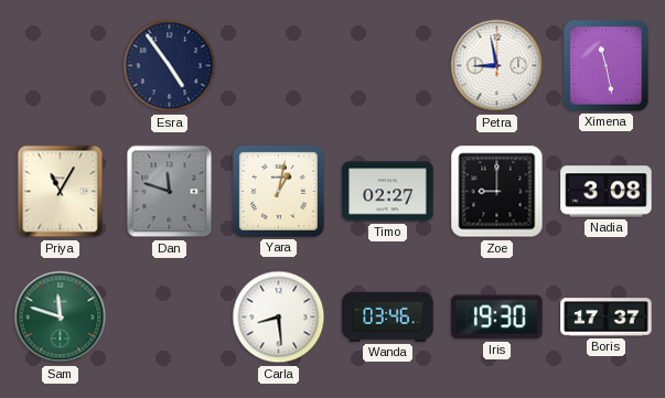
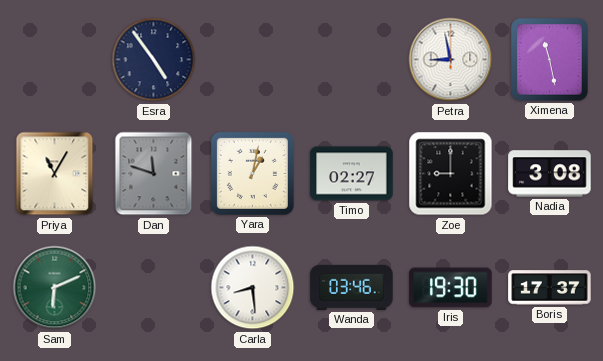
Sam: 11:48 -> 6:11 (55, 288)
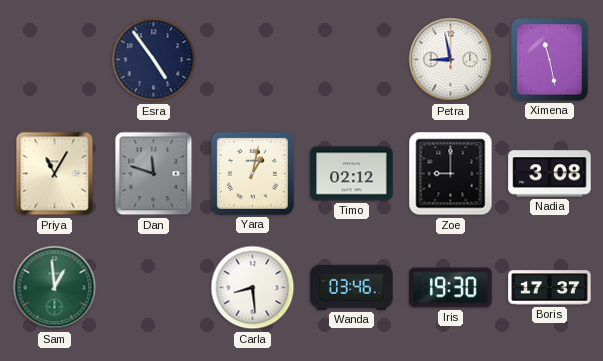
Timo: 02:27 -> 02:12 (352, 174)
Sam: 6:11 -> 12:59 (55, 288)
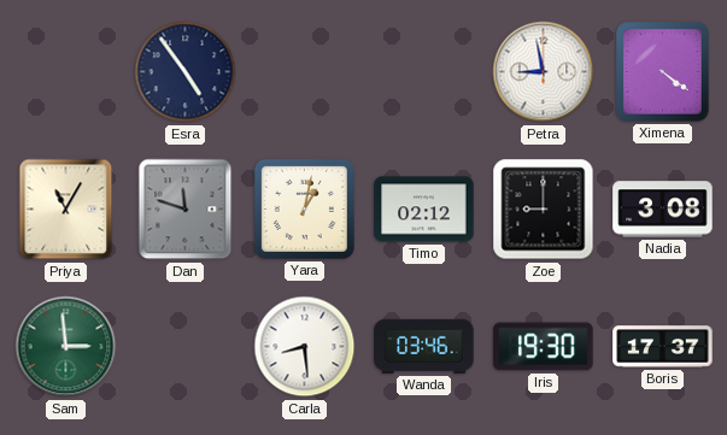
Ximena: 11:28 -> 4:21 (663, 72)
Sam: 12:59 -> 2:59 (66, 347)
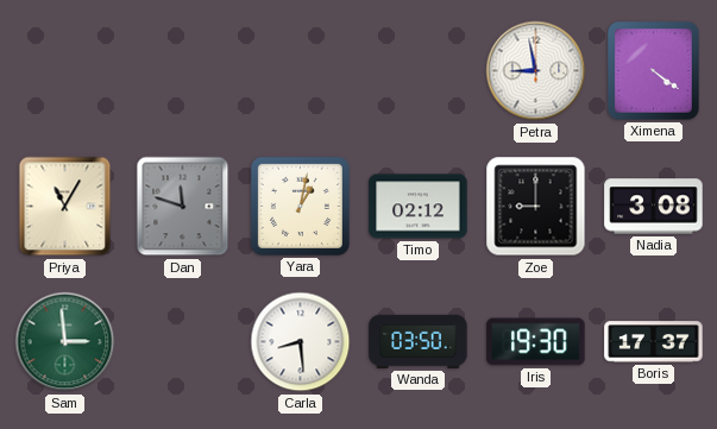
Esra: 4:54 -> none (186, 72)
Wanda: 03:46 -> 03:50 (419, 341)
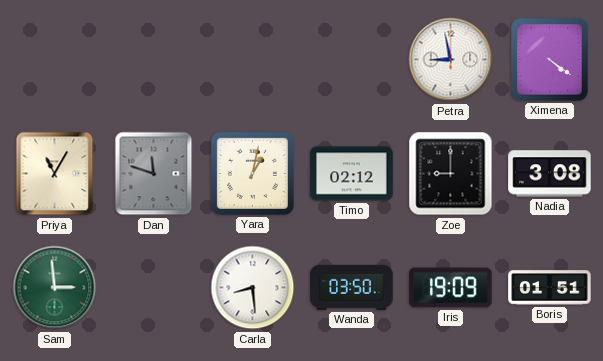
Iris: 19:30 -> 19:09 (451, 288)
Boris: 17:37 -> 01:51 (550, 288)
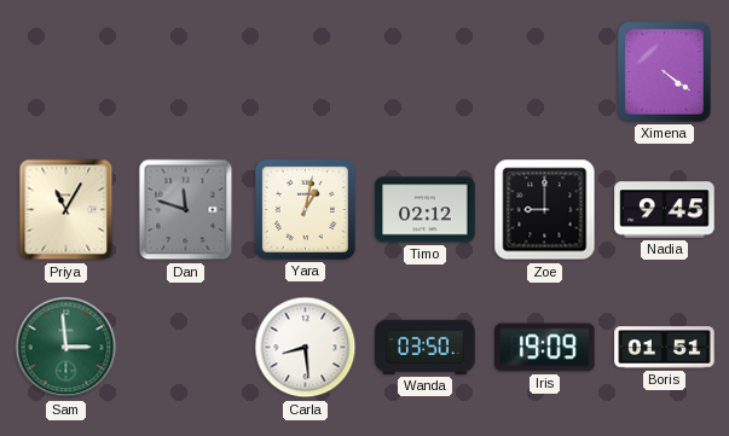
Petra: 8:58 -> none (451, 60)
Nadia: 3:08 -> 9:45 (665, 210)
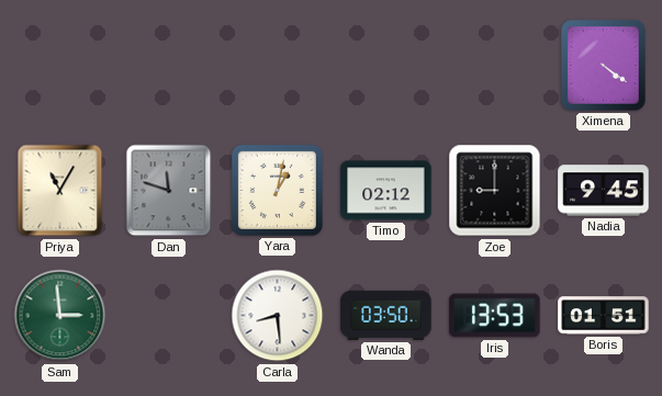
Iris: 19:09 -> 13:53 (495, 316)
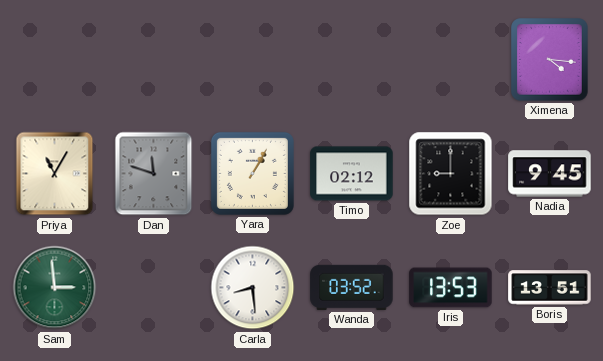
Ximena: 4:21 -> 4:16 (550, 60)
Yara: 1:02 -> 1:05 (252, 173)
Wanda: 03:50 -> 03:52 (352, 287)
Boris: 01:51 -> 13:51 (550, 288)
